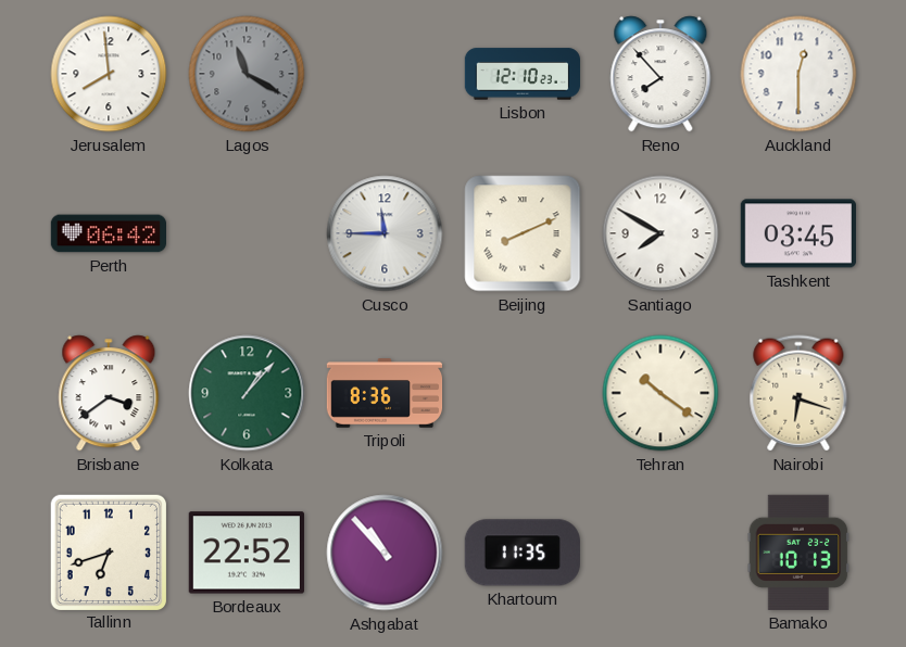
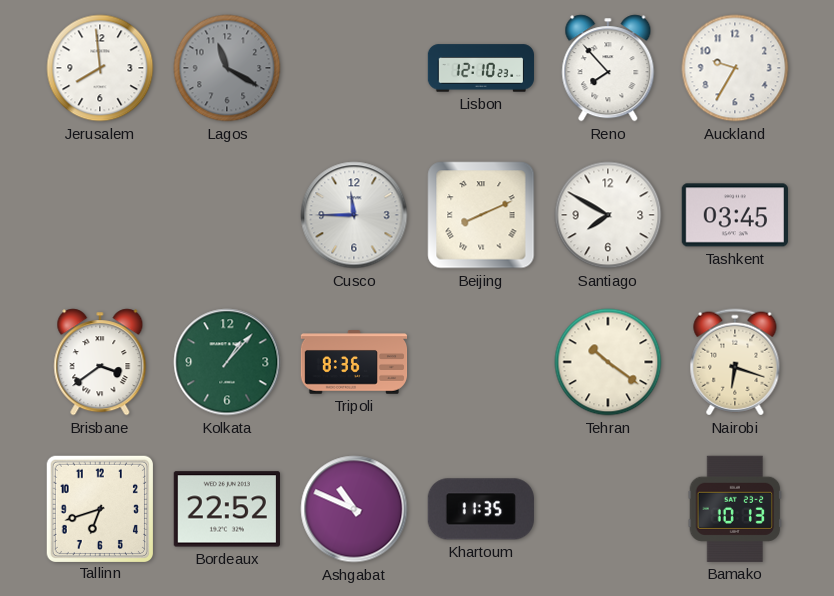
Auckland: 12:30 -> 9:35 (735, 68)
Perth: 06:42 -> none (108, 233)
Ashgabat: 10:53 -> 10:49 (354, 509)
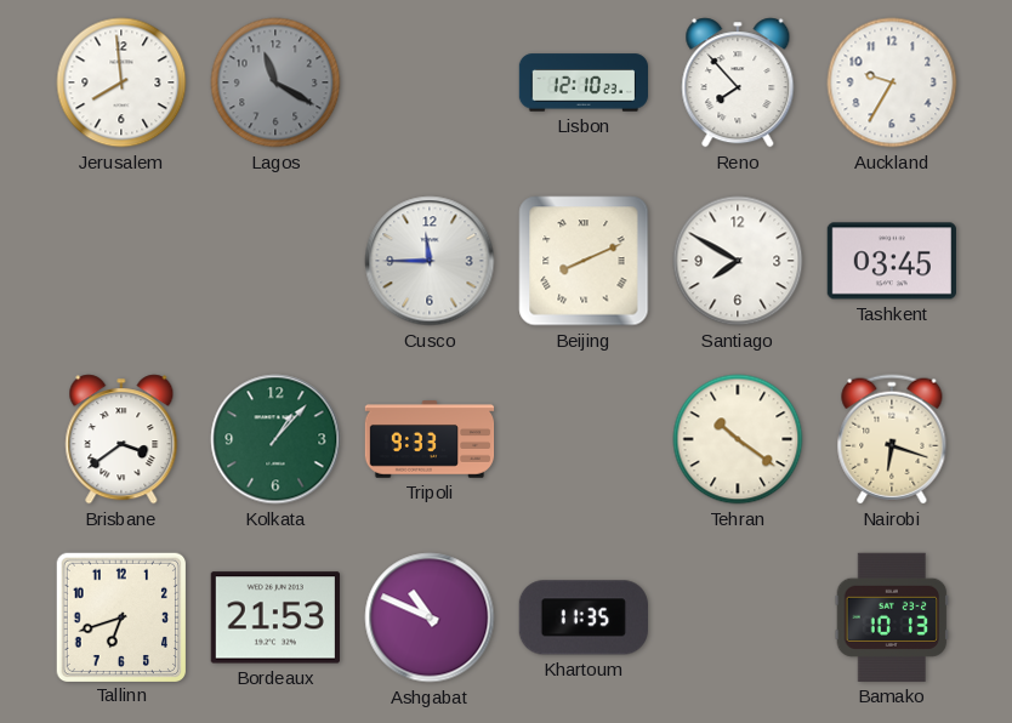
Tripoli: 8:36 -> 9:33 (430, 439)
Bordeaux: 22:52 -> 21:53 (275, 617)
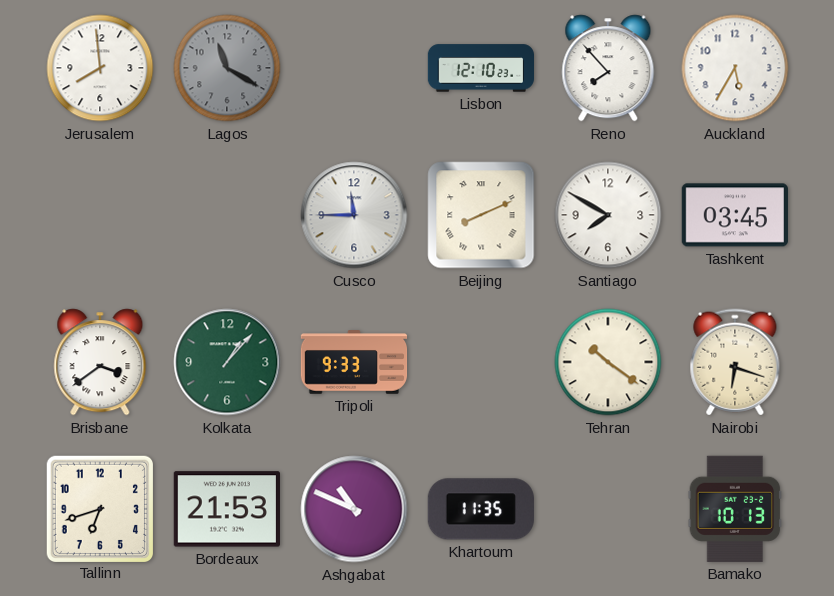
Auckland: 9:35 -> 5:35 (735, 68)
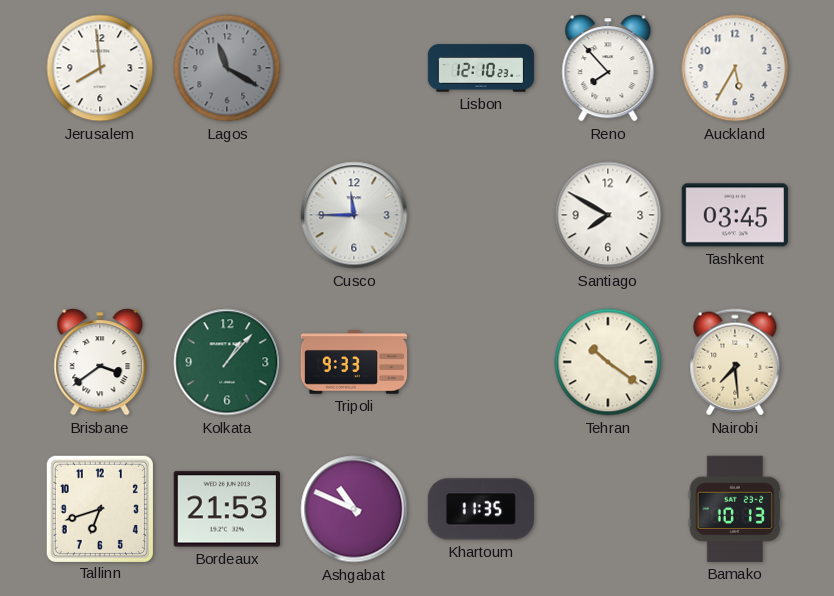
Beijing: 8:11 -> none (481, 215)
Nairobi: 6:18 -> 7:29 (735, 362)
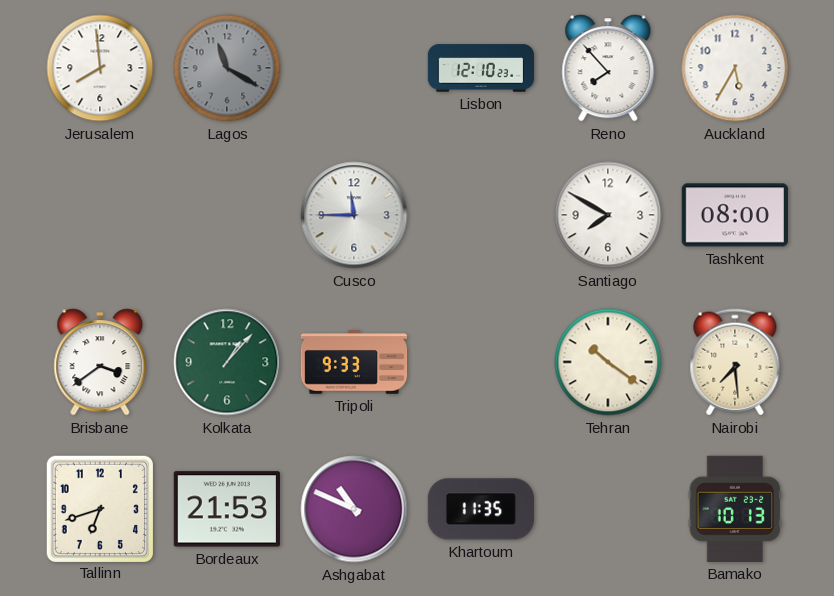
Tashkent: 03:45 -> 08:00 (735, 215)
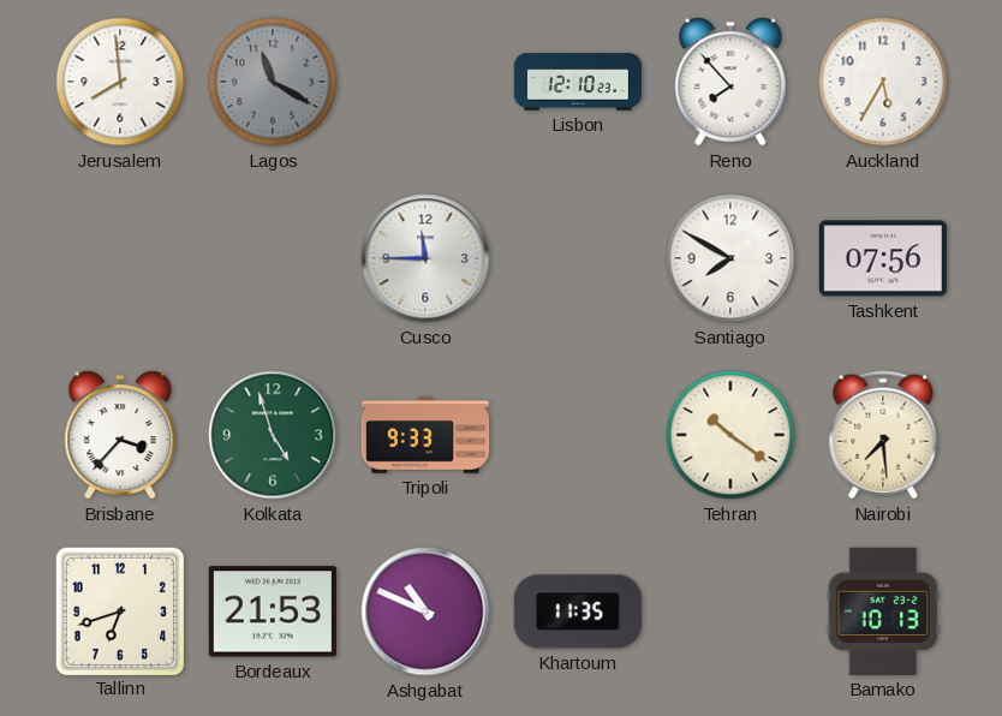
Tashkent: 08:00 -> 07:56 (883, 258)
Brisbane: 3:39 -> 3:37 (120, 435)
Kolkata: 1:07 -> 4:57 (273, 435)
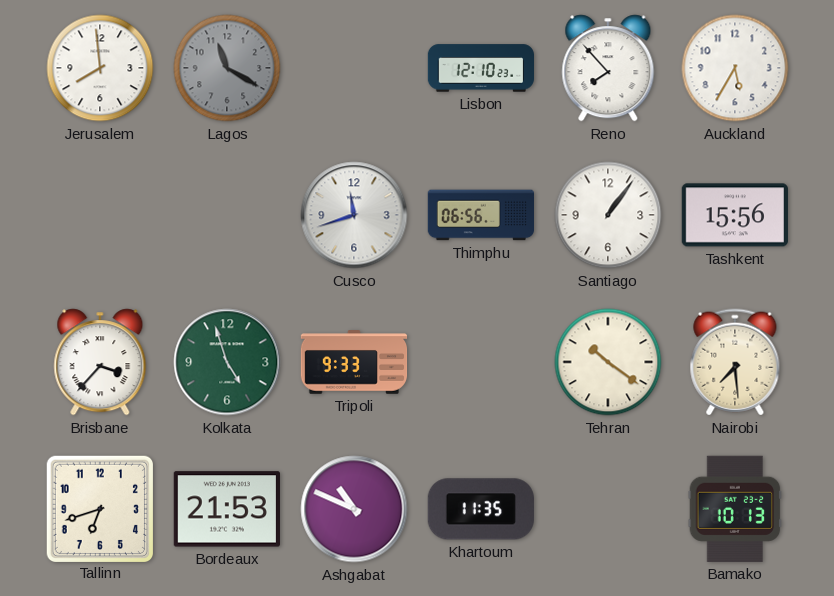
Cusco: 11:45 -> 11:42 (354, 215)
Thimphu: none -> 06:56 (480, 215)
Santiago: 7:50 -> 1:06 (608, 215)
Tashkent: 07:56 -> 15:56 (735, 215)
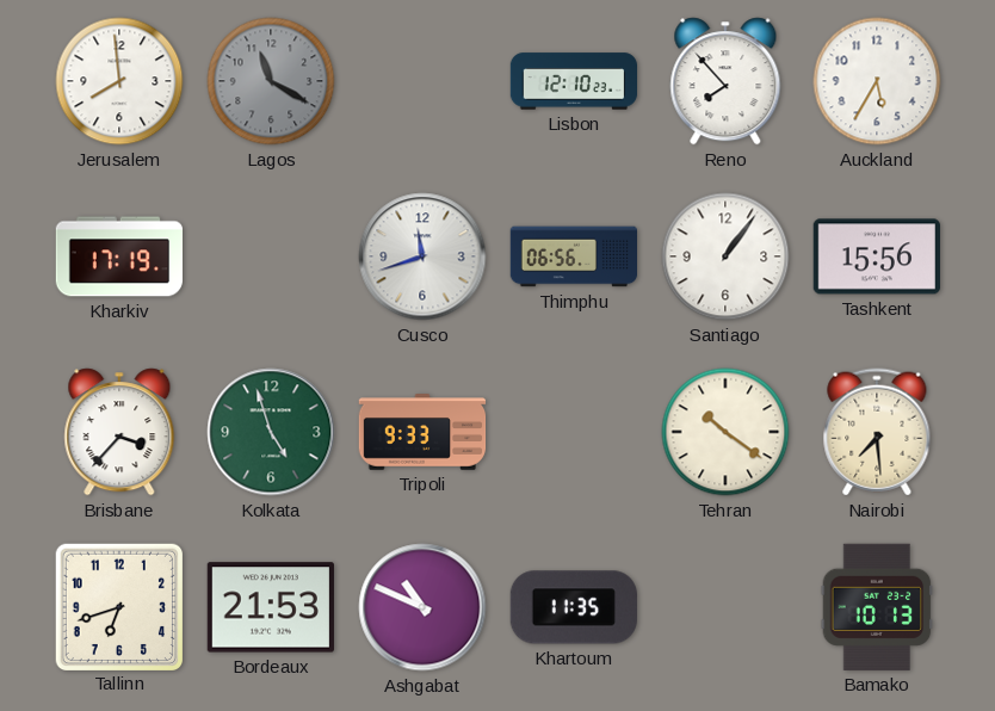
Kharkiv: none -> 17:19 (118, 256)
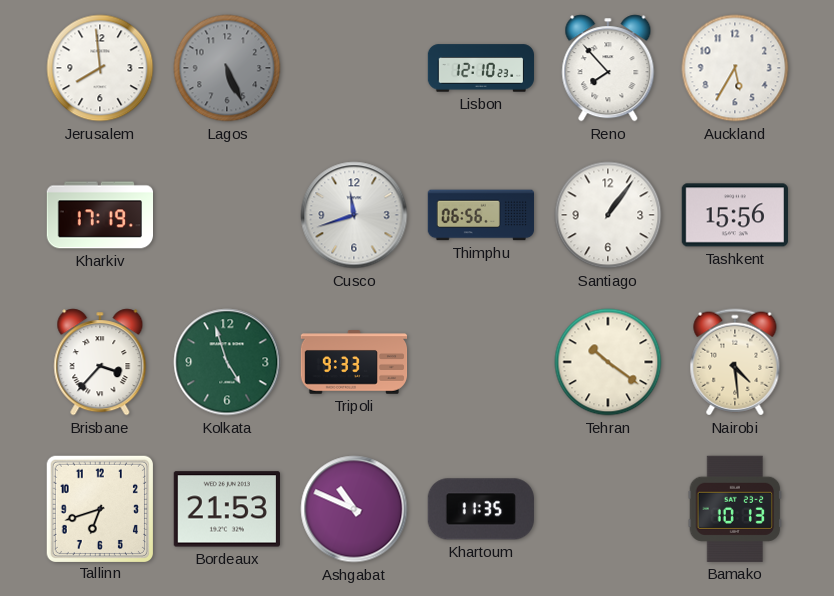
Lagos: 11:20 -> 5:26 (227, 68)
Nairobi: 7:29 -> 4:29 (735, 362)
